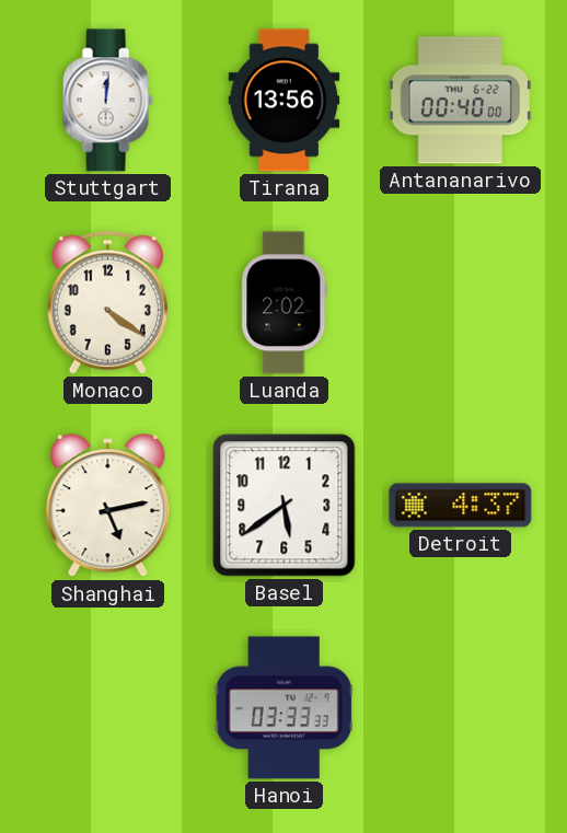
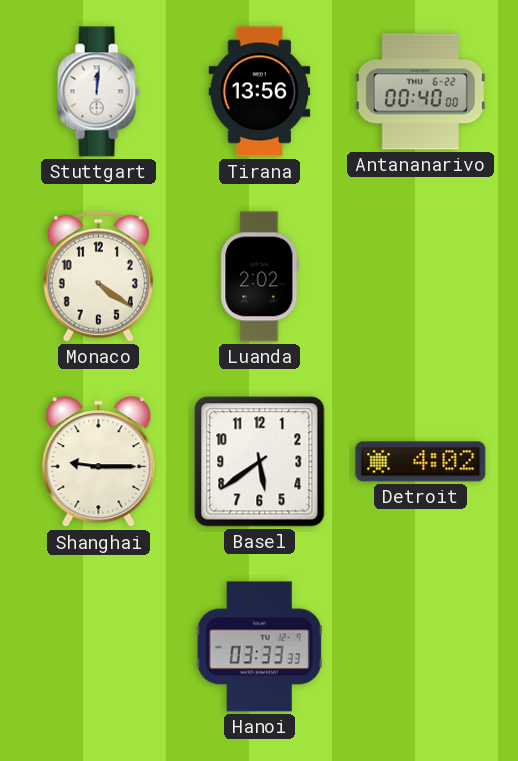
Shanghai: 5:13 -> 9:15 (99, 462)
Detroit: 4:37 -> 4:02 (421, 462)
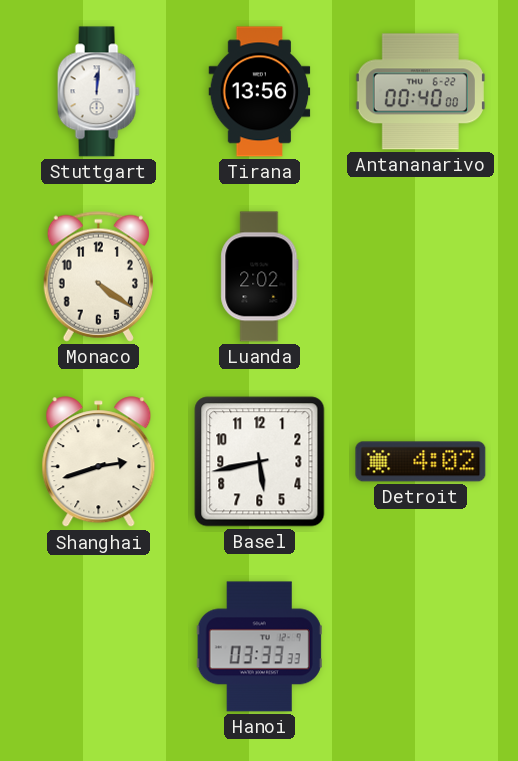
Shanghai: 9:15 -> 2:42 (99, 462)
Basel: 5:39 -> 5:43 (260, 462)
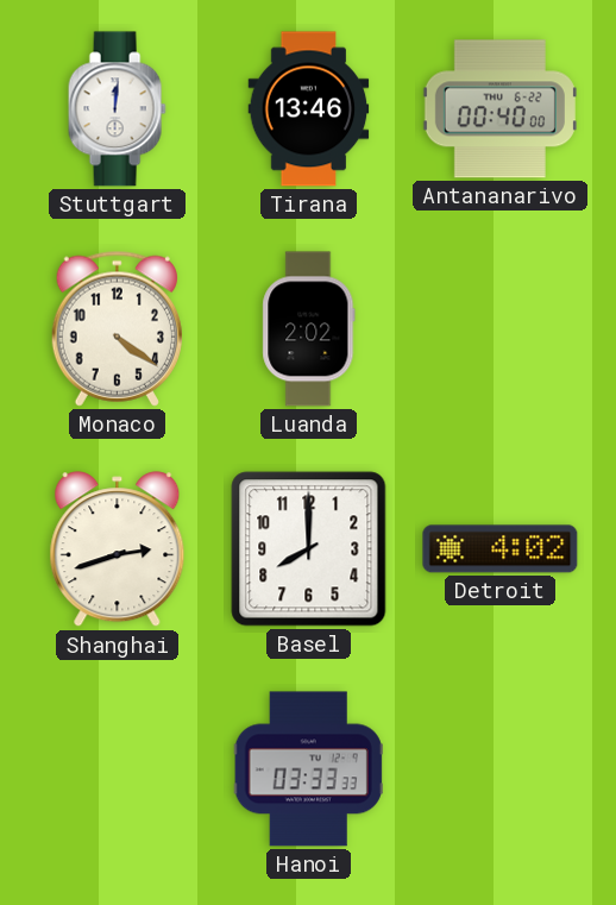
Tirana: 13:56 -> 13:46 (309, 109)
Basel: 5:43 -> 8:00 (309, 549)
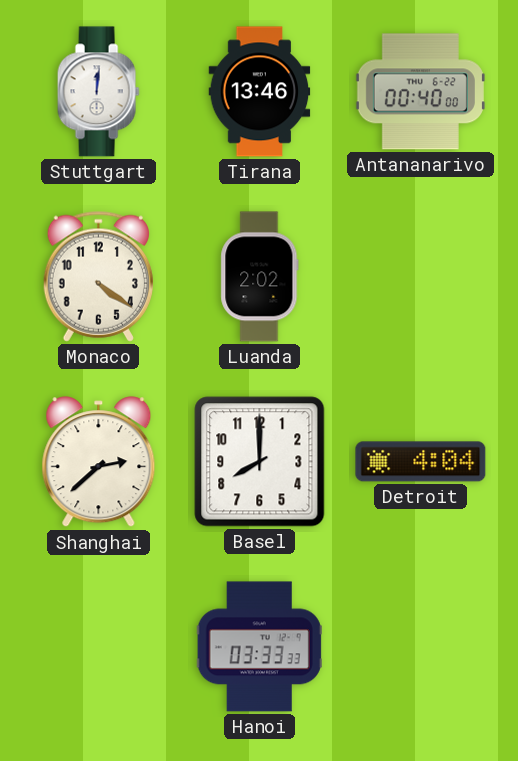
Shanghai: 2:42 -> 2:38 (99, 462)
Detroit: 4:02 -> 4:04 (421, 462)
